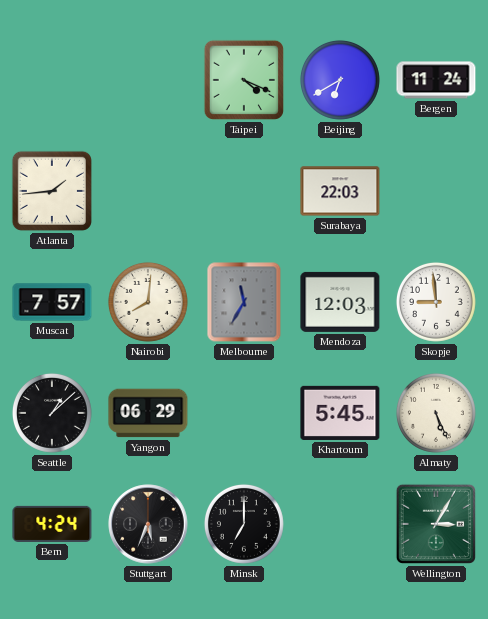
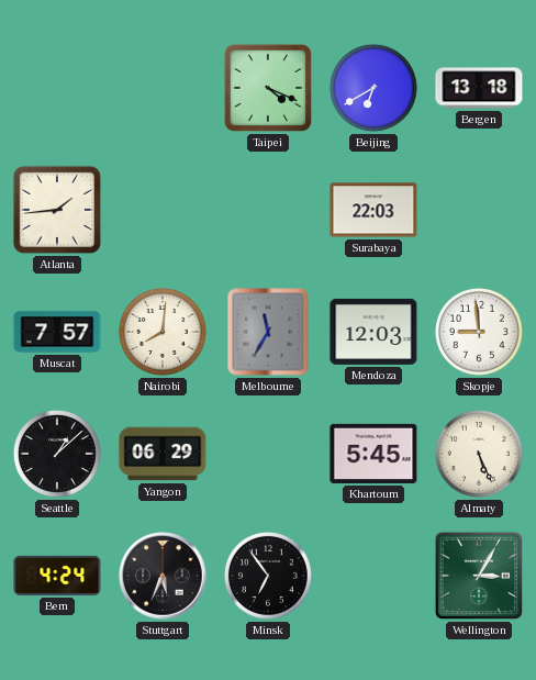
Bergen: 11:24 -> 13:18 (479, 88)
Minsk: 7:00 -> 6:54 (268, 576)
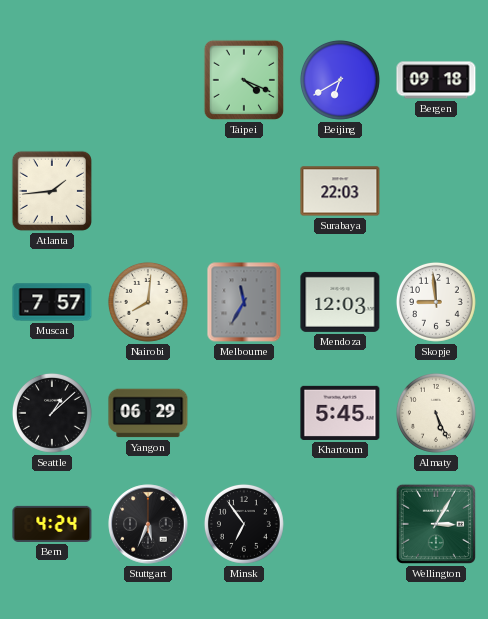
Bergen: 13:18 -> 09:18 (436, 80)
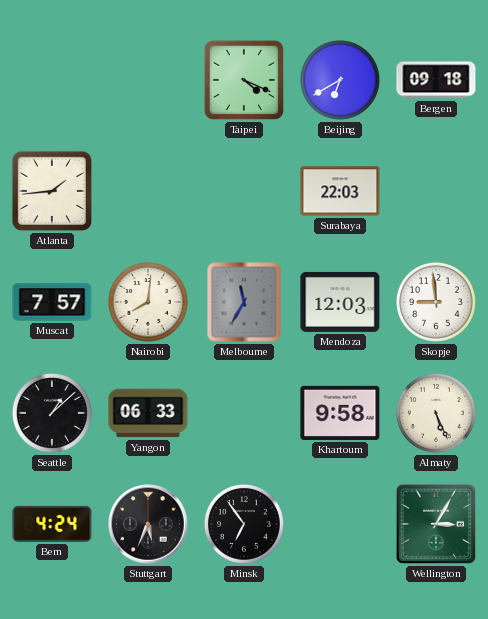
Yangon: 06:29 -> 06:33 (148, 413)
Khartoum: 5:45 -> 9:58 (340, 413)
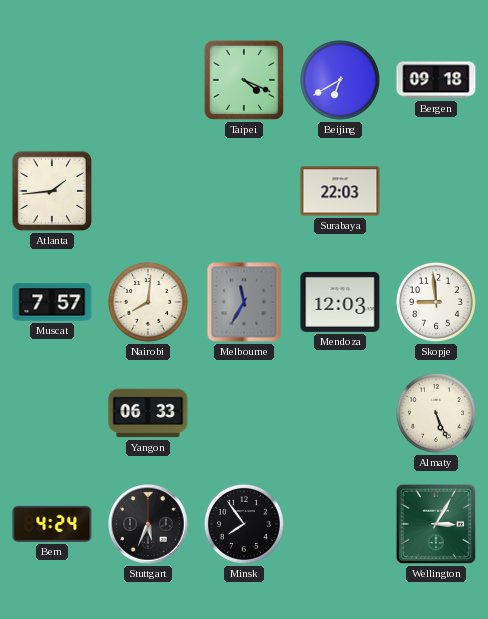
Seattle: 1:08 -> none (52, 413)
Khartoum: 9:58 -> none (340, 413)
Minsk: 6:54 -> 7:54 (244, 524)
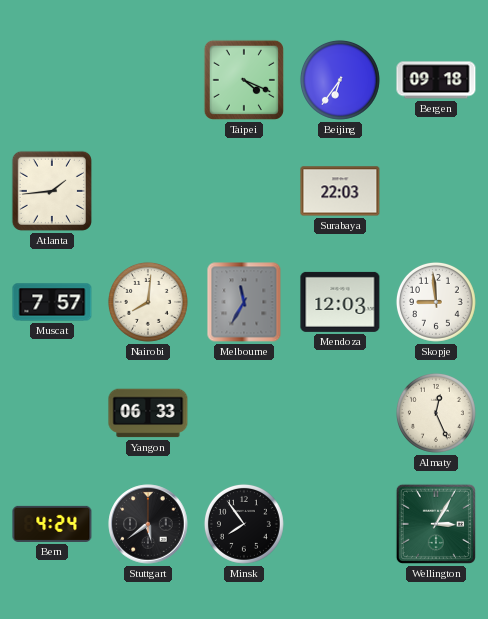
Beijing: 6:40 -> 6:36 (340, 80)
Almaty: 5:26 -> 12:26 (436, 413)
Stuttgart: 5:34 -> 5:39 (148, 524)
